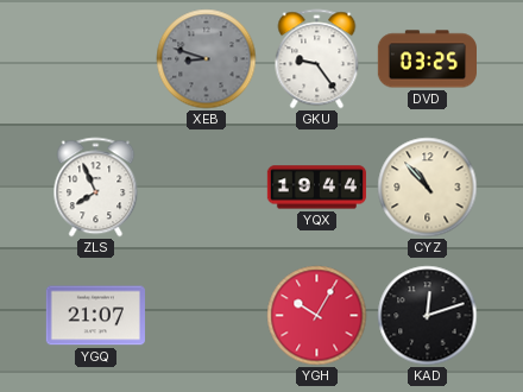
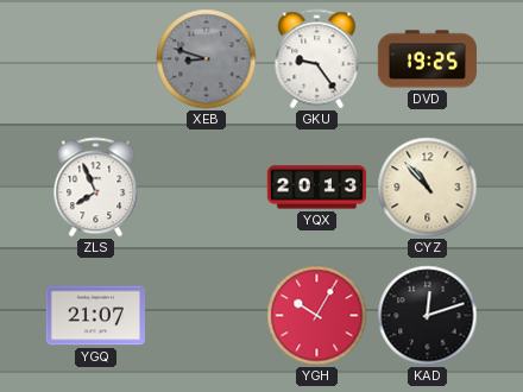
DVD: 03:25 -> 19:25 (427, 59)
YQX: 19:44 -> 20:13 (316, 188)
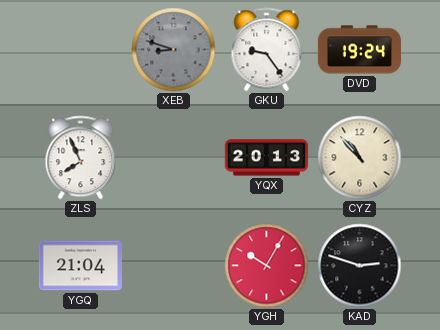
DVD: 19:25 -> 19:24 (359, 50)
YGQ: 21:07 -> 21:04 (80, 266)
KAD: 12:12 -> 2:48 (360, 266)
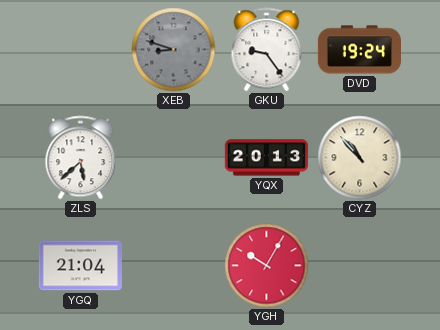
ZLS: 7:56 -> 5:38 (81, 158)
KAD: 2:48 -> none (360, 266)
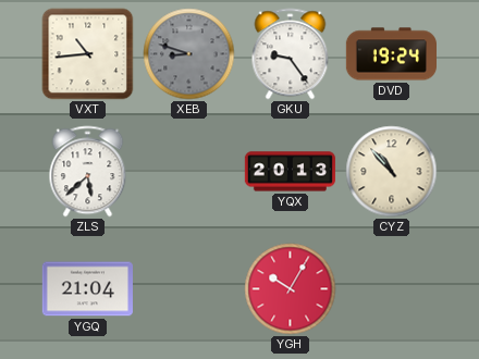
VXT: none -> 10:44 (88, 54)
